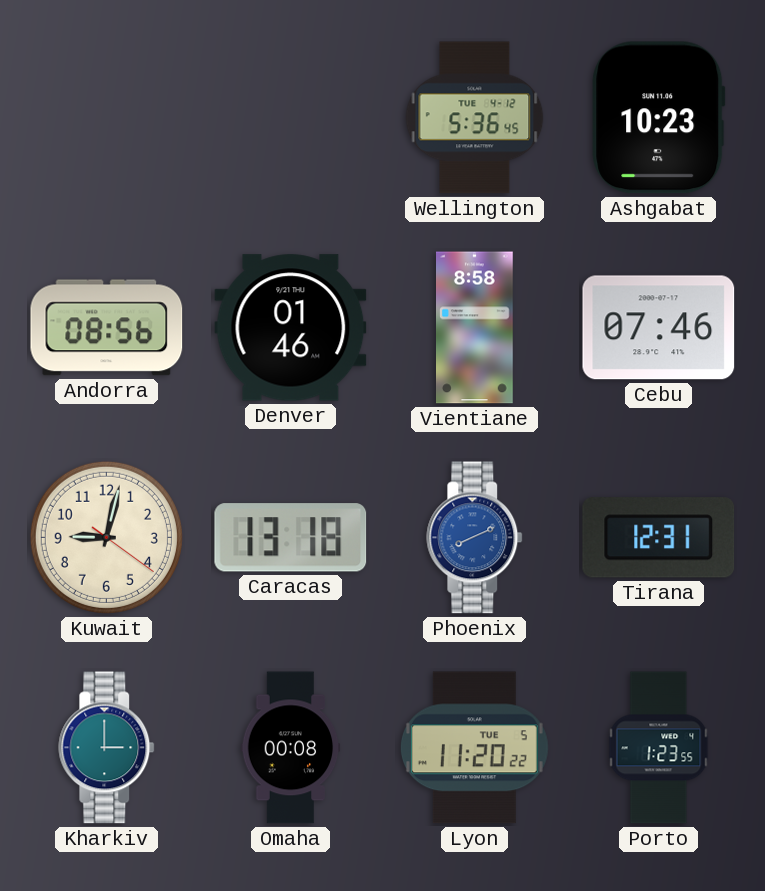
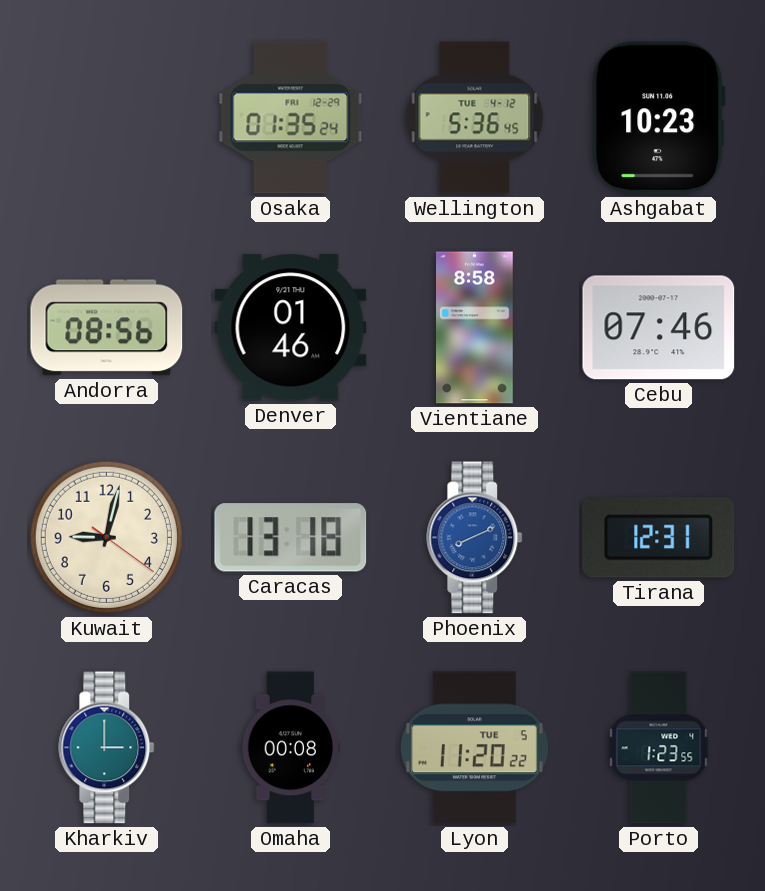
Osaka: none -> 01:35 (291, 118)
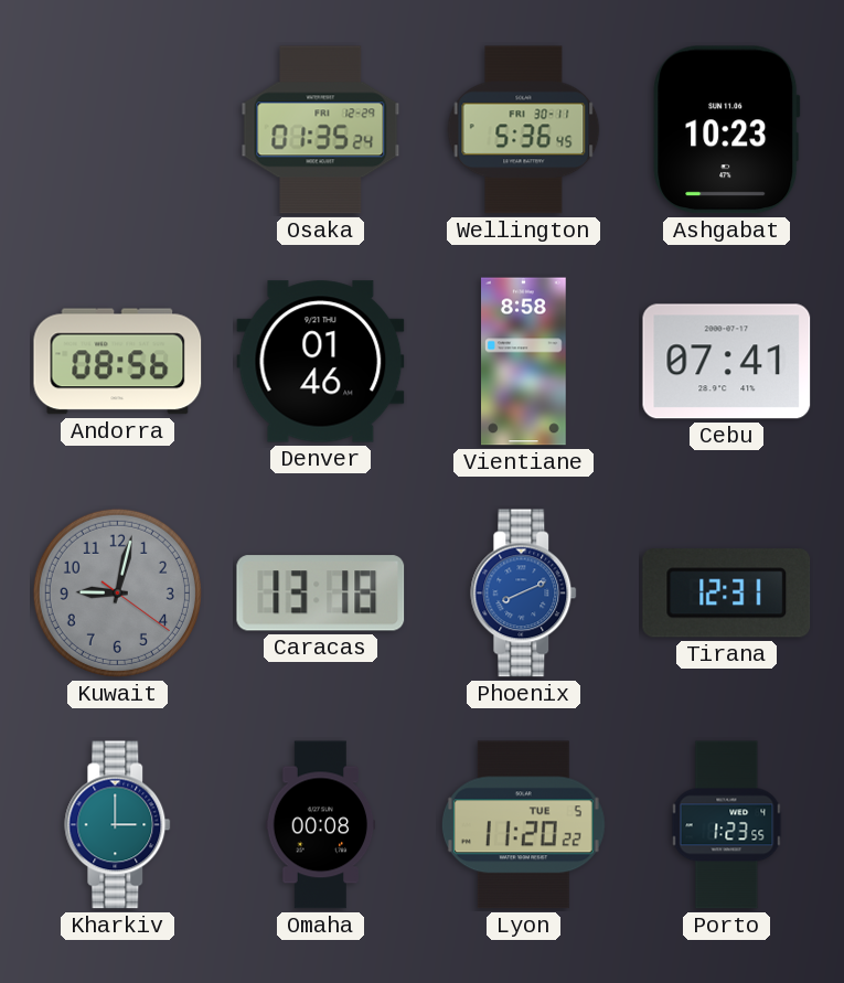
Wellington date: TUE 4-12 -> FRI 30-11 (524, 130)
Cebu: 07:46 -> 07:41 (727, 362)
Kuwait dial: cream -> grey (117, 592)
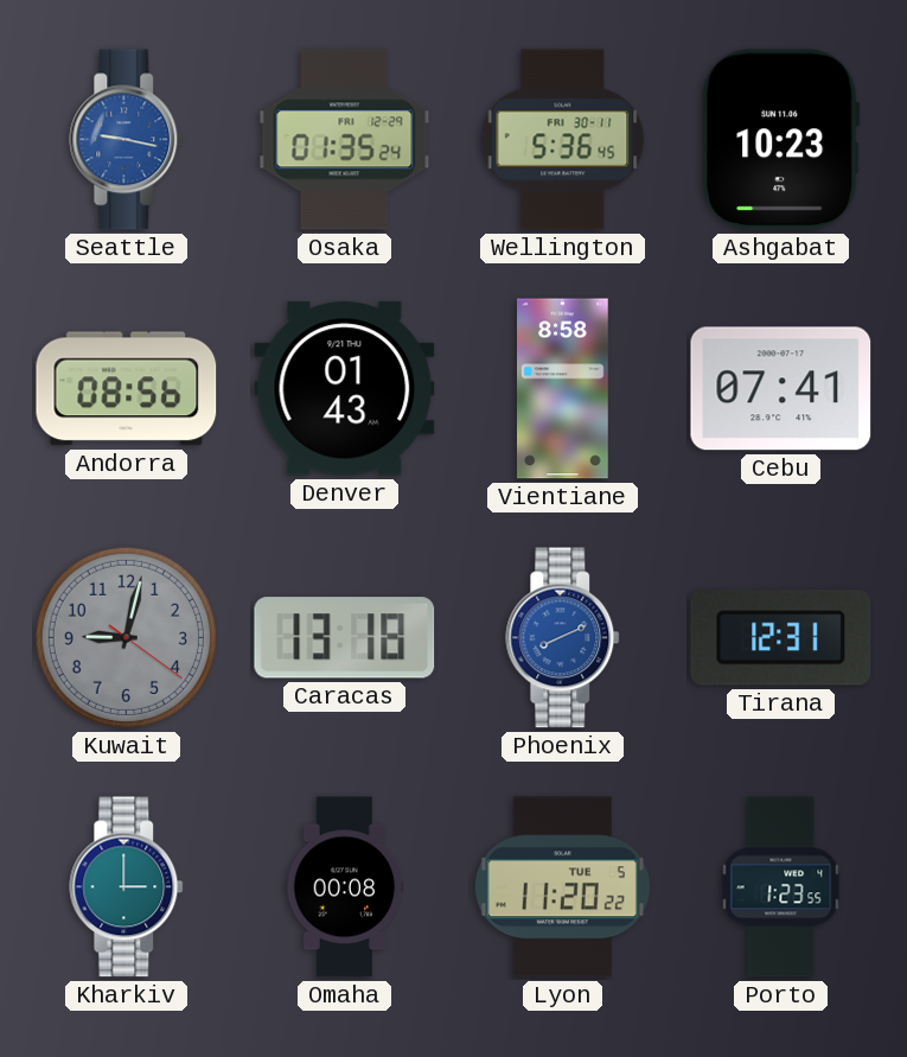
Seattle: none -> 9:17 (127, 140)
Denver: 01:46 -> 01:43 (345, 389)
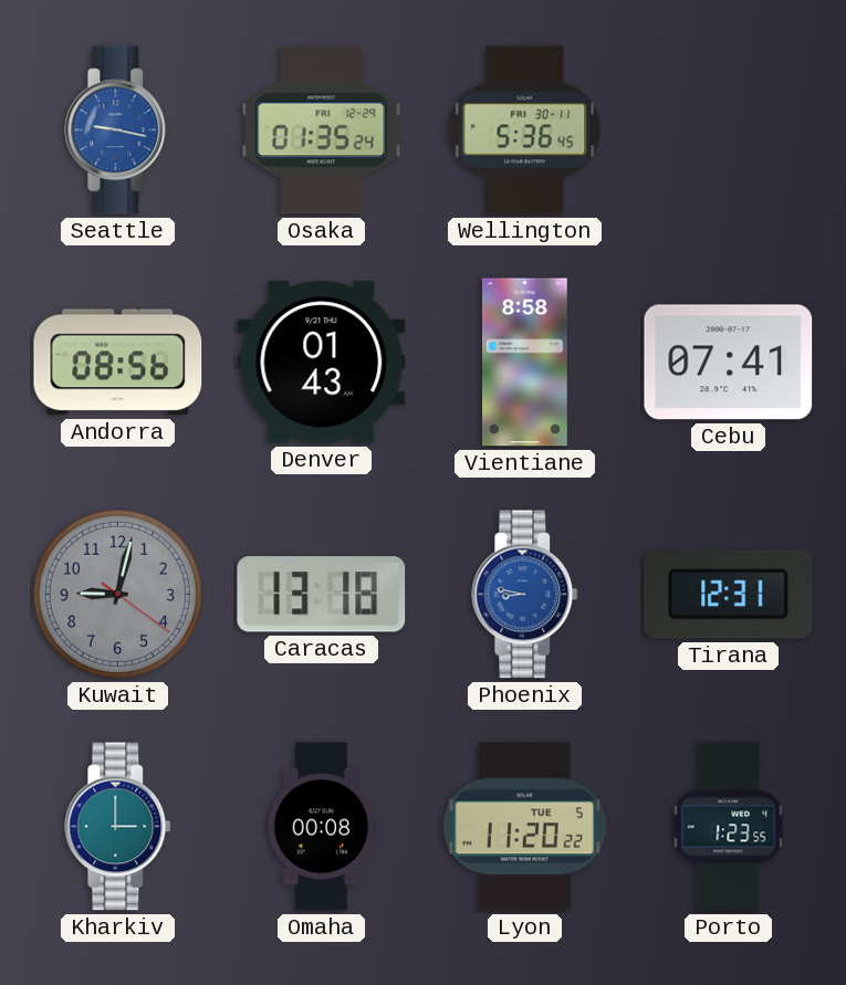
Ashgabat: 10:23 -> none (781, 140)
Phoenix: 8:11 -> 8:47 (525, 595)
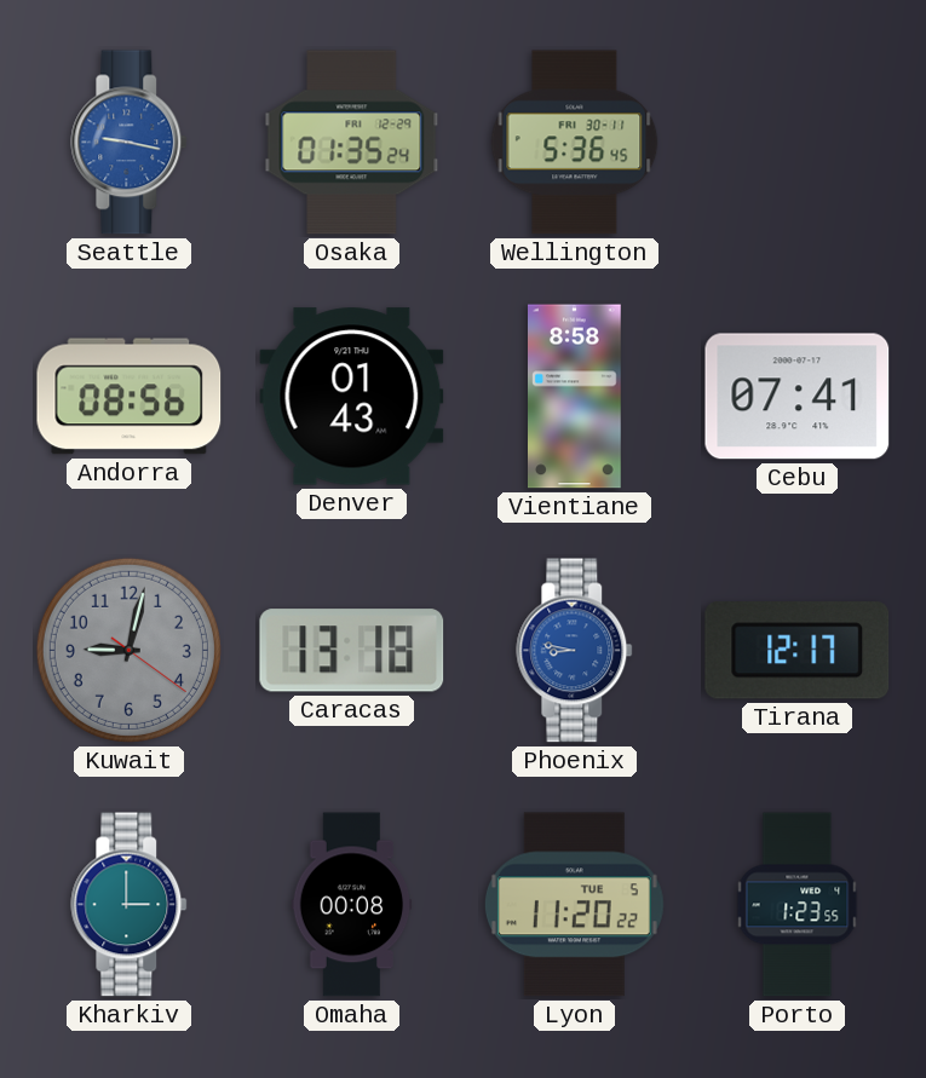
Tirana: 12:31 -> 12:17 (798, 651)
